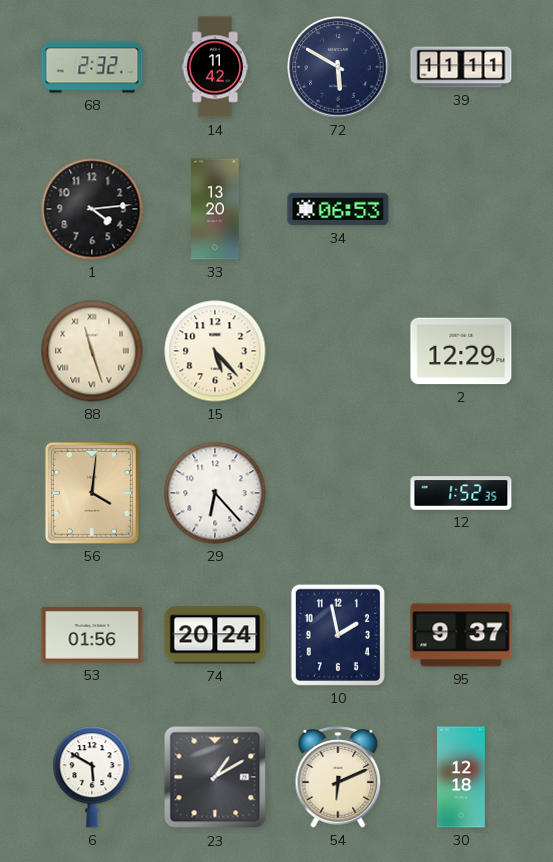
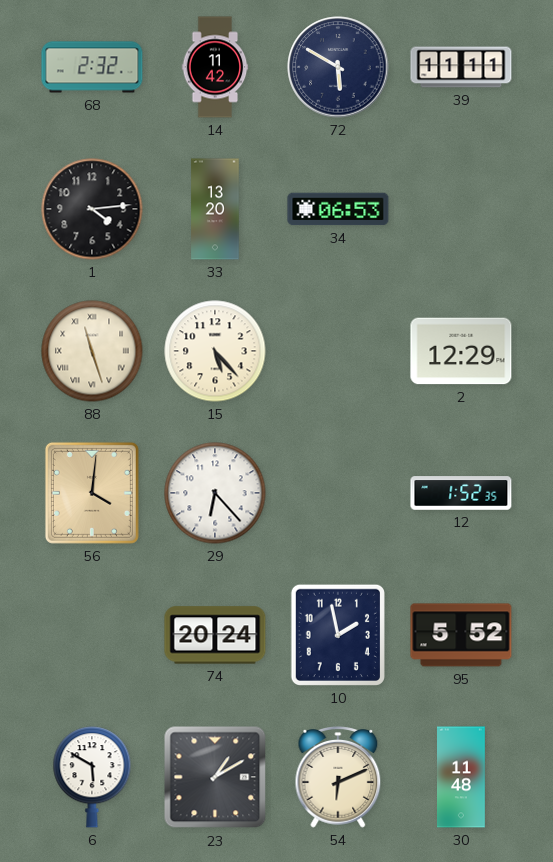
53: 01:56 -> none (92, 636)
95: 9:37 -> 5:52 (461, 635)
30: 12:18 -> 11:48 (462, 777)
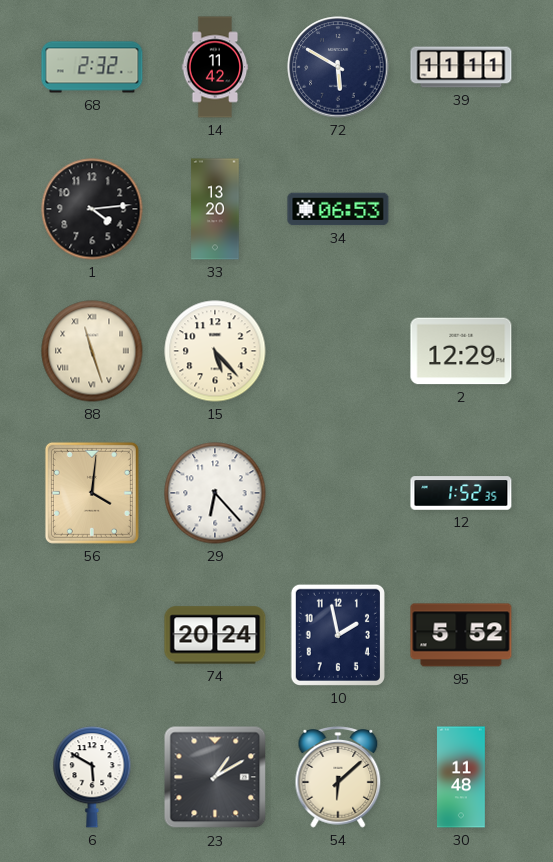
54: 6:11 -> 6:08 (338, 777)
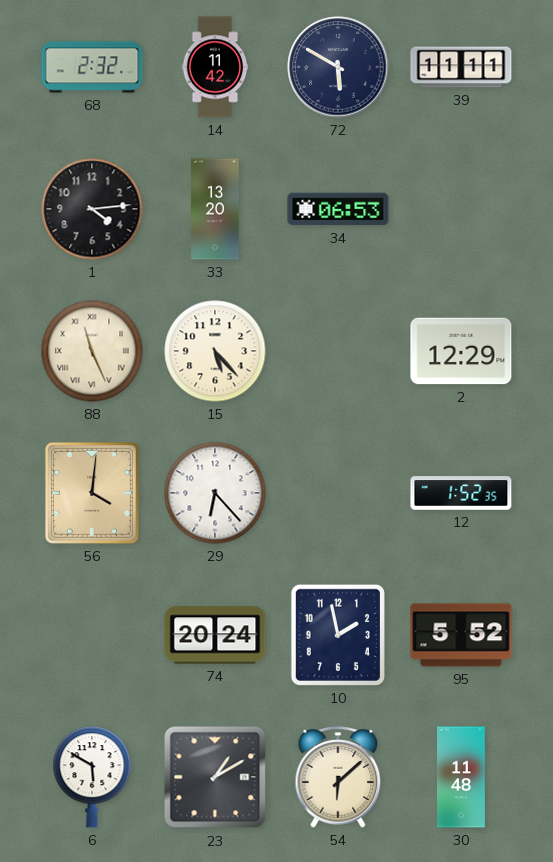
88: 11:27 -> 11:26 (92, 351)
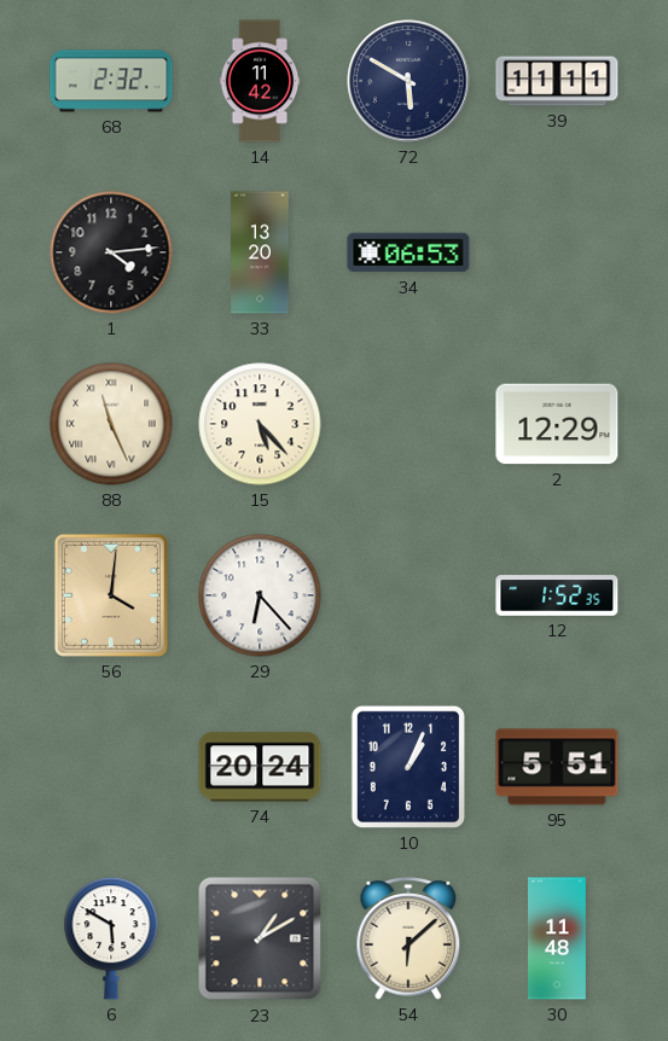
10: 1:58 -> 1:04 (408, 767)
95: 5:52 -> 5:51 (557, 767)
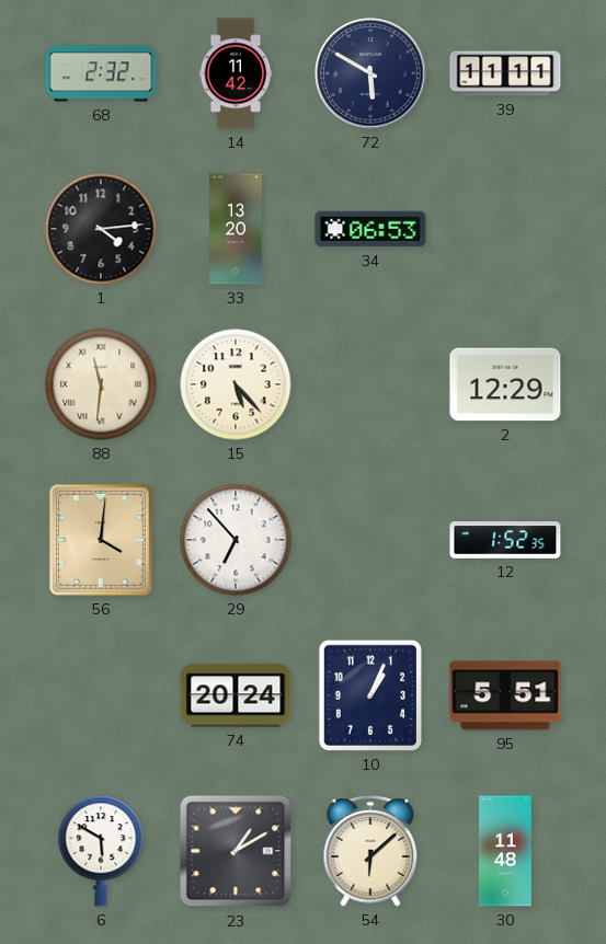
88: 11:26 -> 11:31 (101, 384)
29: 6:23 -> 6:53 (236, 540)
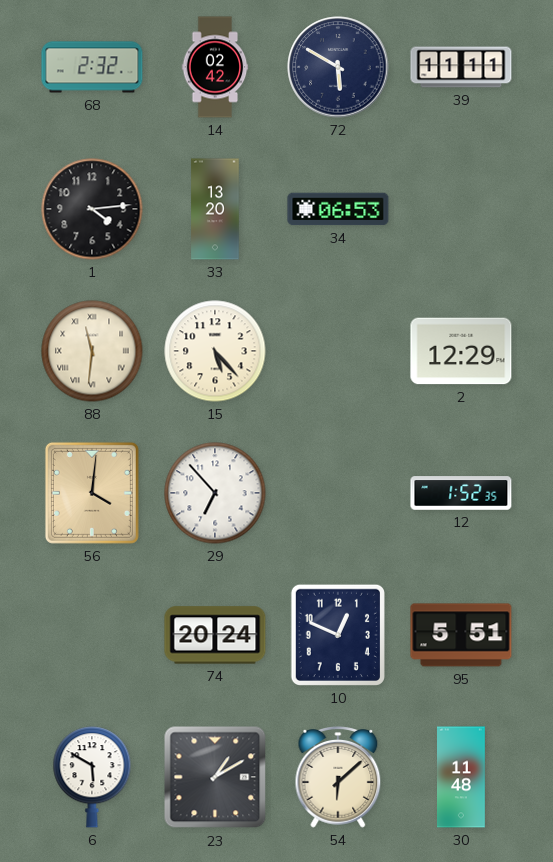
14: 11:42 -> 02:42 (215, 67)
10: 1:04 -> 12:49 (338, 635)
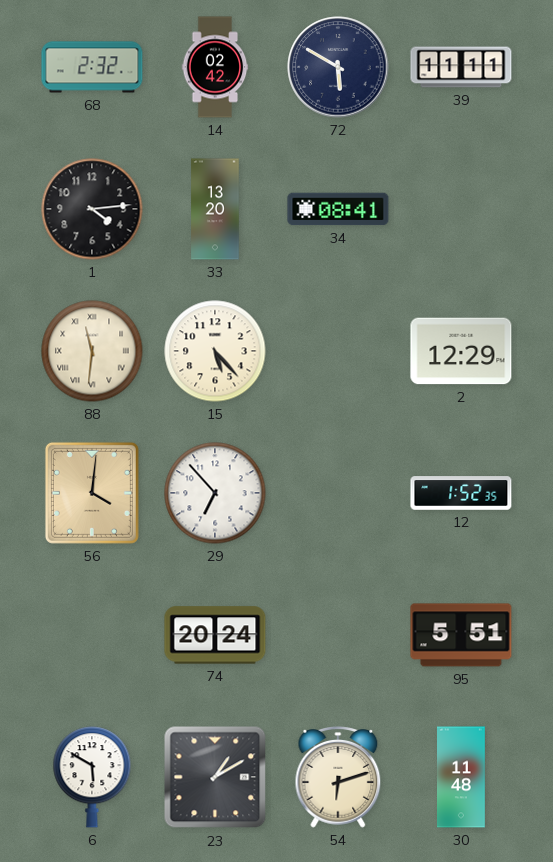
34: 06:53 -> 08:41 (338, 209)
10: 12:49 -> none (338, 635)
54: 6:08 -> 6:12 (338, 777)
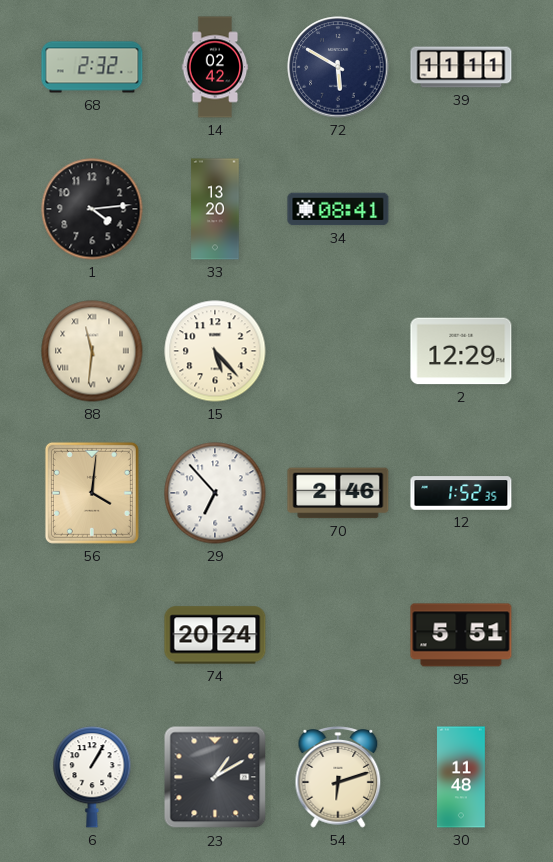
70: none -> 2:46 (338, 493)
6: 5:50 -> 1:05 (92, 777)
